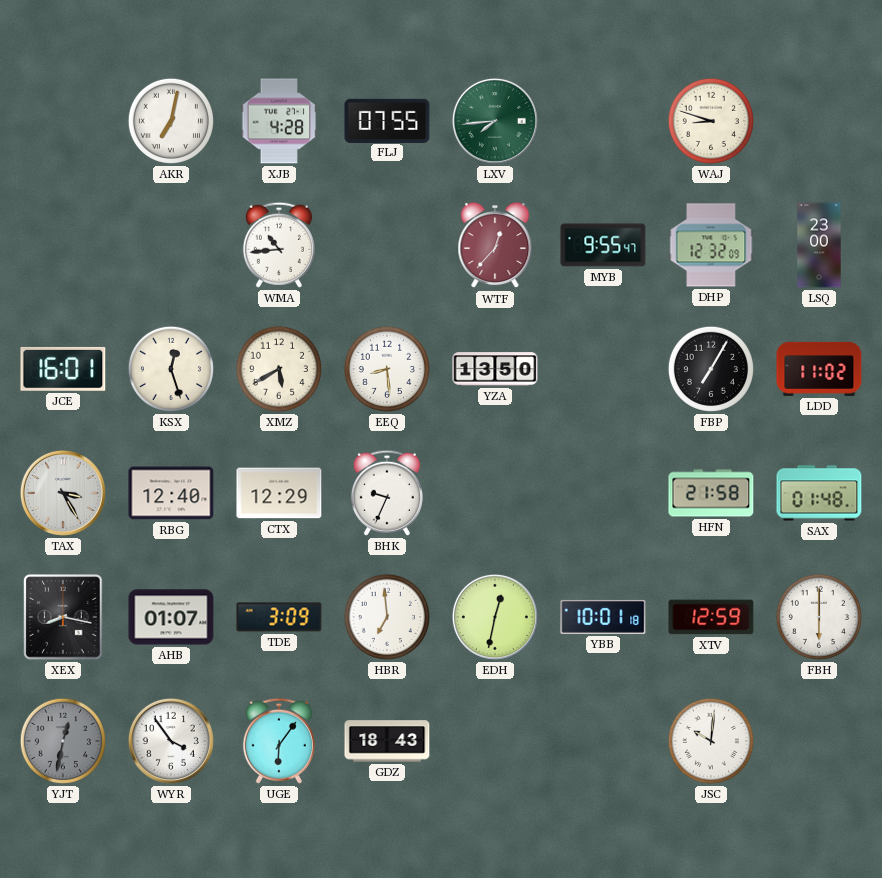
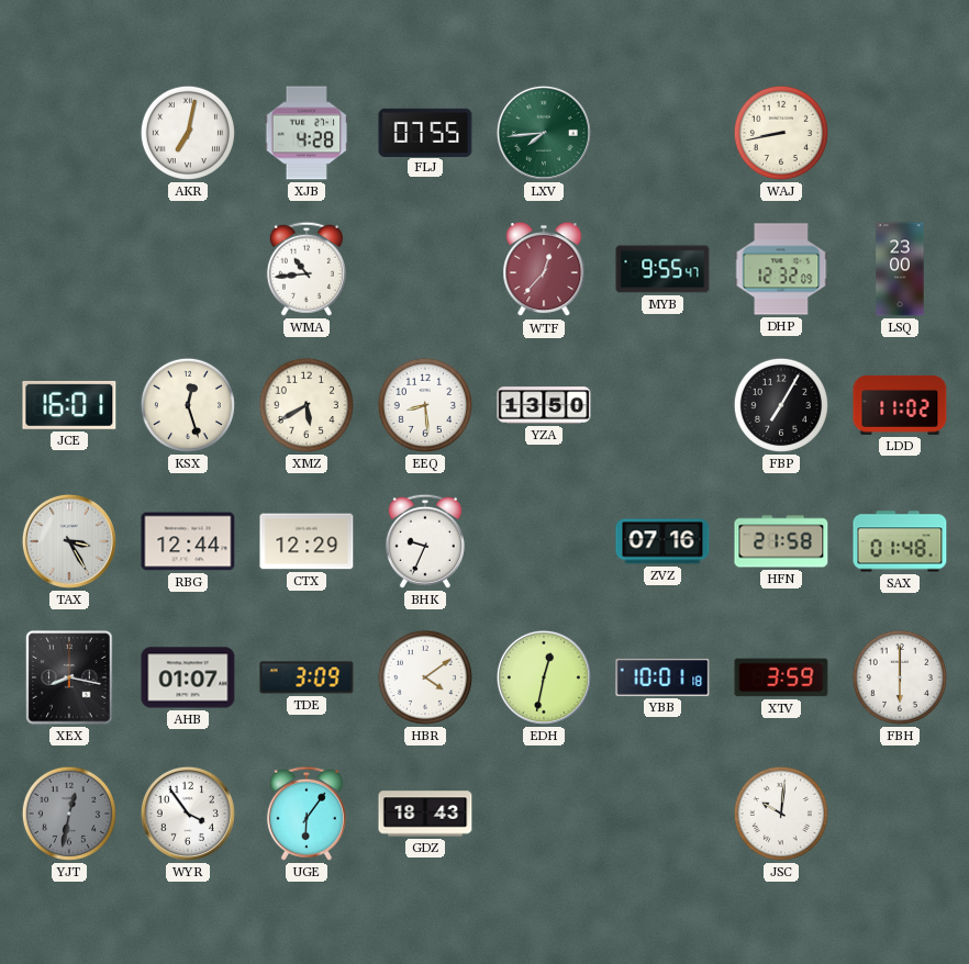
WAJ: 8:48 -> 8:43 (781, 133)
RBG: 12:40 -> 12:44 (188, 541)
ZVZ: none -> 07:16 (662, 541)
HBR: 6:59 -> 4:09 (425, 677)
XTV: 12:59 -> 3:59 (781, 677)
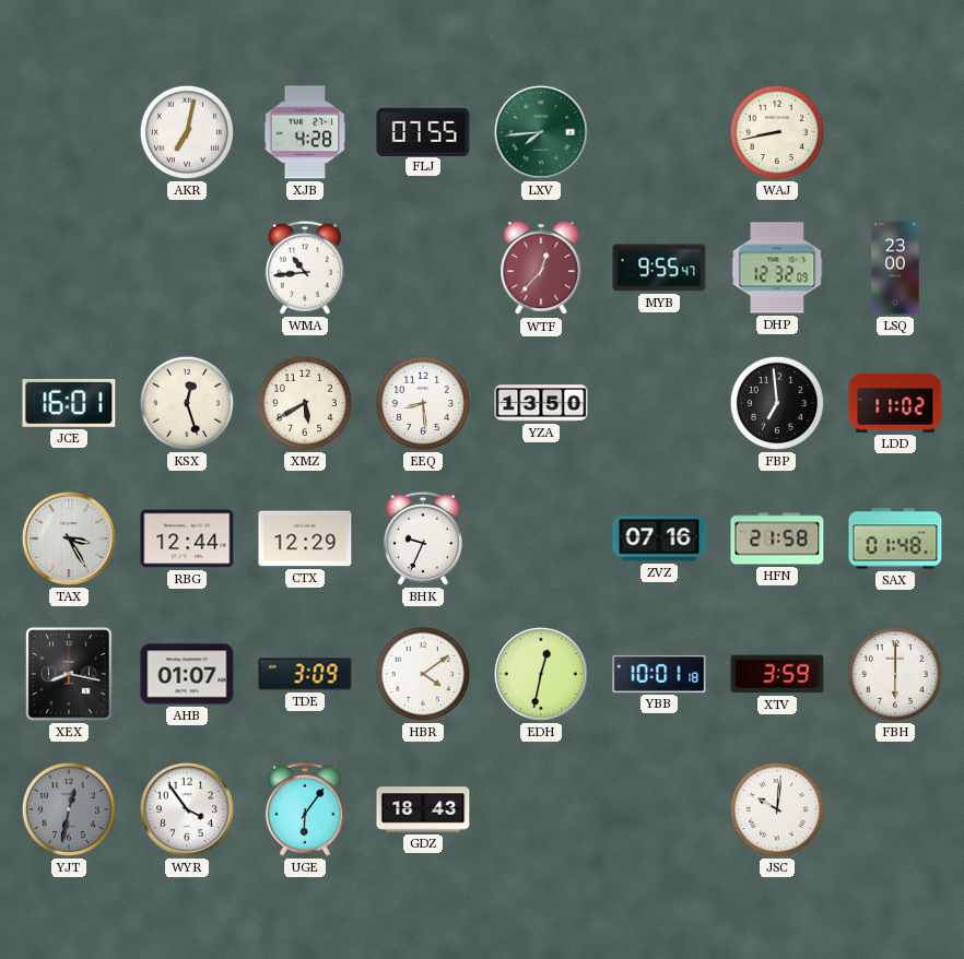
FBP: 7:05 -> 6:59 (777, 403)
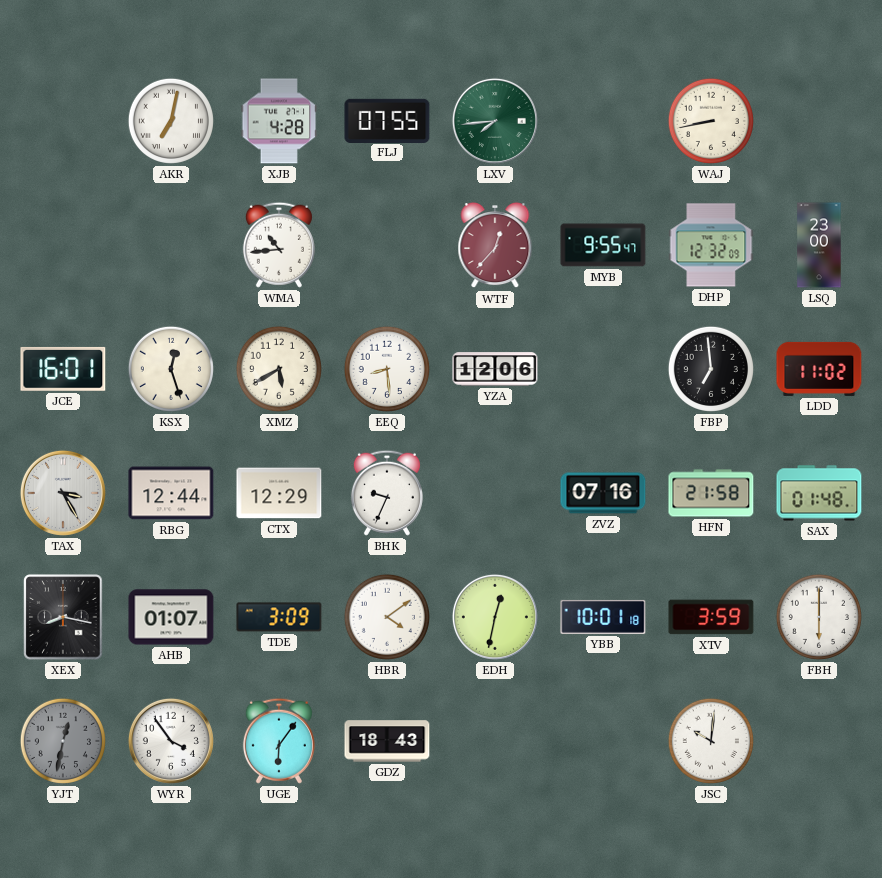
YZA: 13:50 -> 12:06 (495, 369)
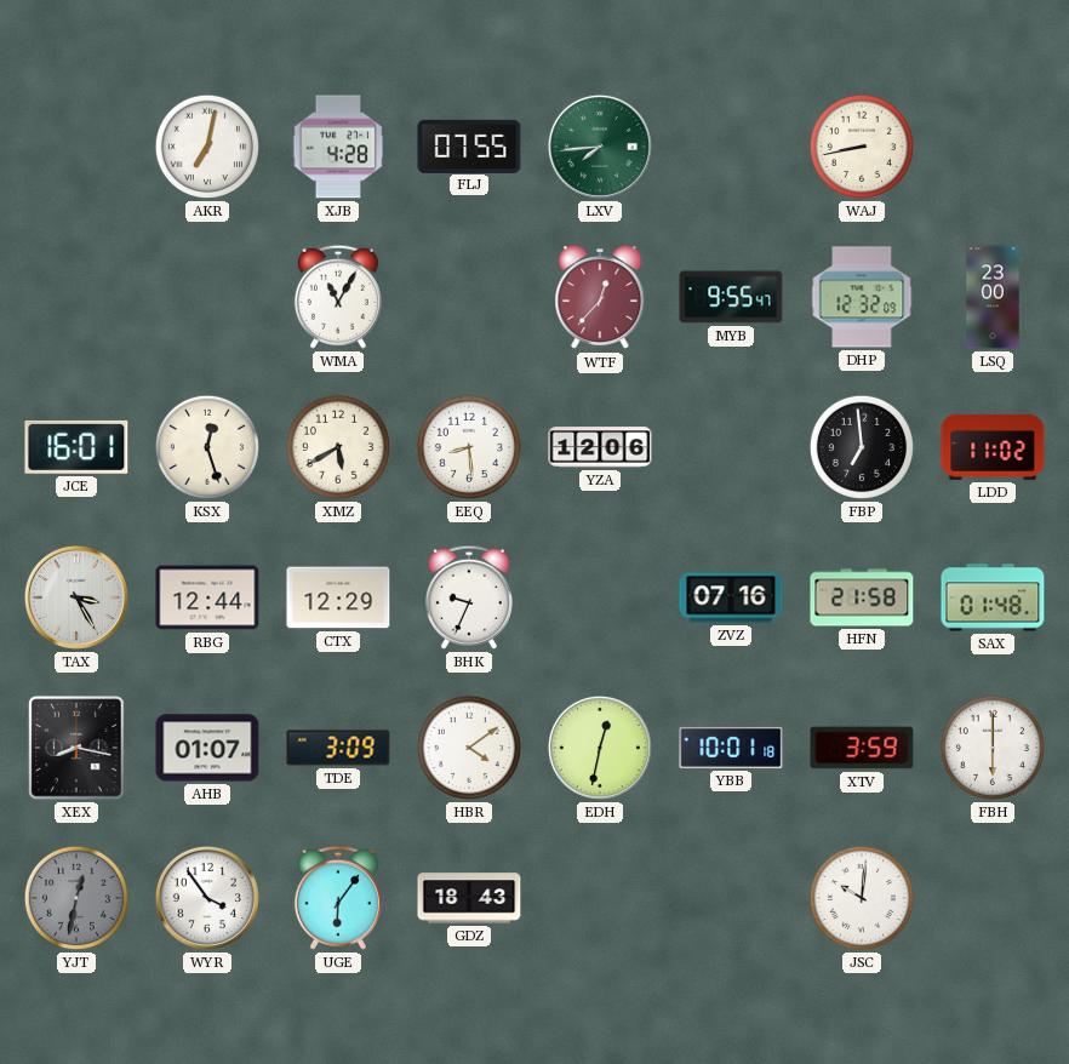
WMA: 10:44 -> 11:05 (338, 297)
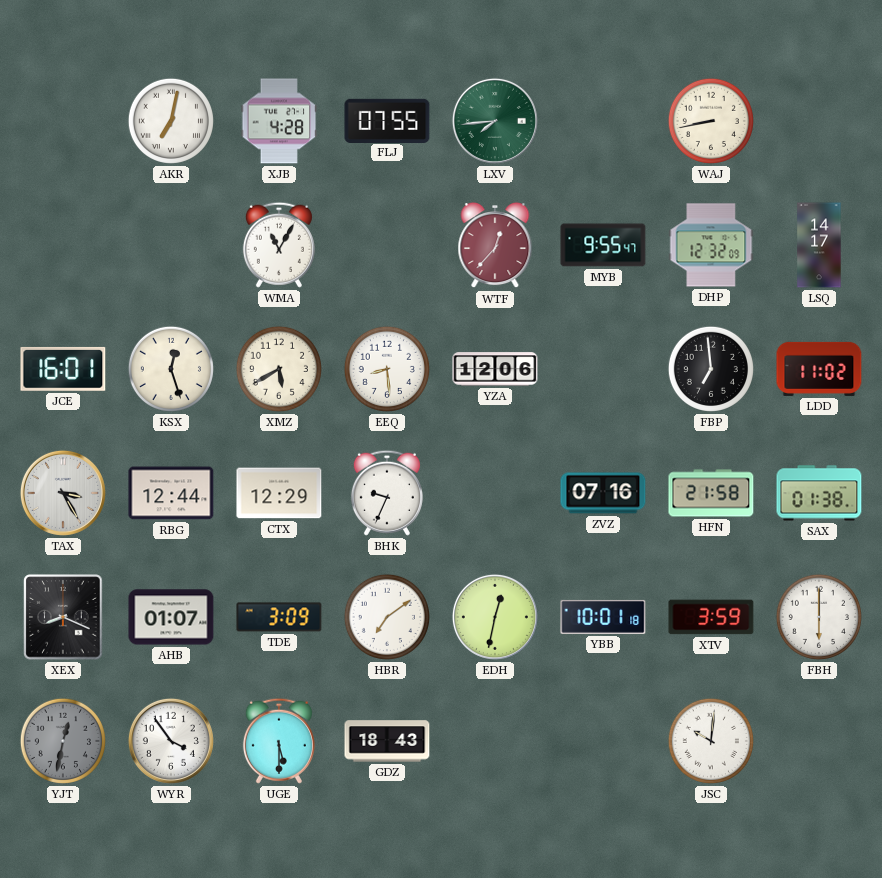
LSQ: 23:00 -> 14:17 (819, 245)
SAX: 01:48 -> 01:38 (819, 493)
XEX: 8:17 -> 8:19 (63, 617)
HBR: 4:09 -> 7:09 (387, 617)
UGE: 6:06 -> 5:30 (279, 741)
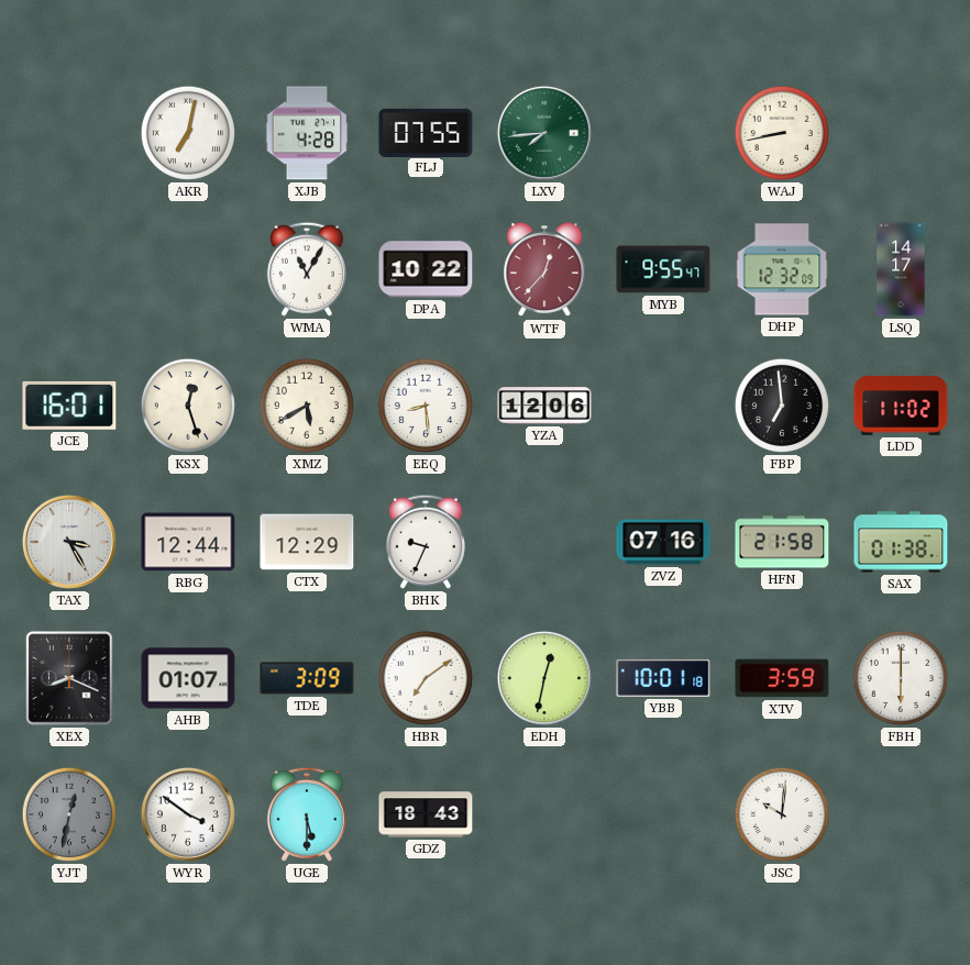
DPA: none -> 10:22 (426, 269)
WYR: 3:54 -> 3:51 (188, 814)
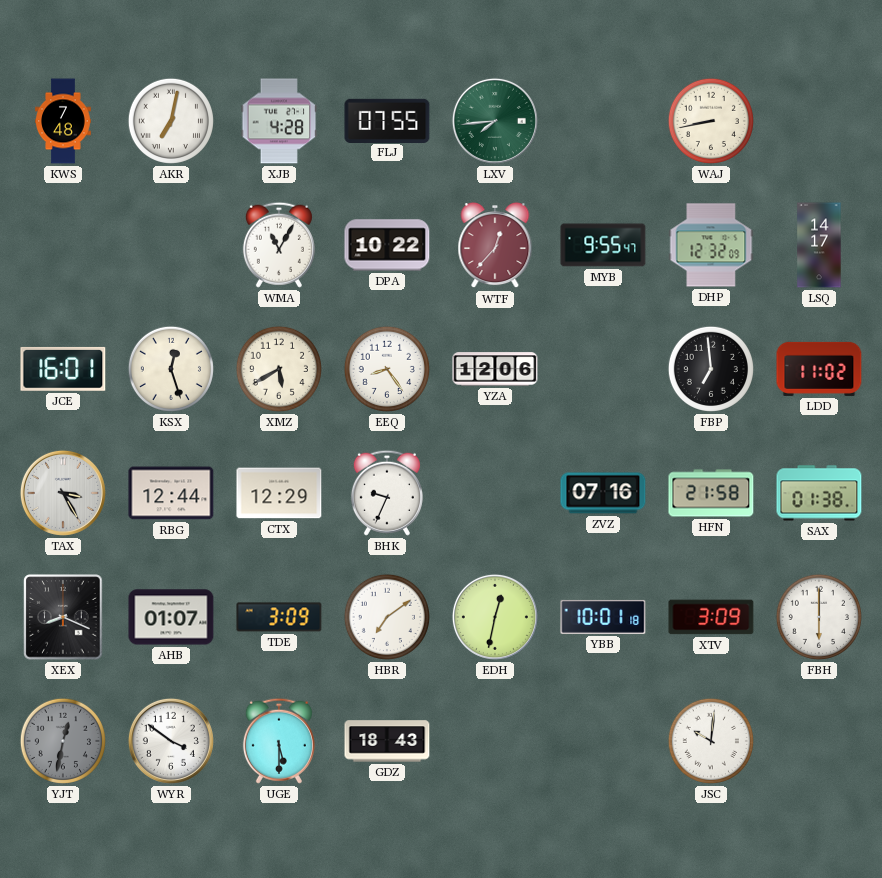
KWS: none -> 7:48 (63, 121)
EEQ: 8:29 -> 8:24 (387, 369)
XTV: 3:59 -> 3:09 (711, 617)
